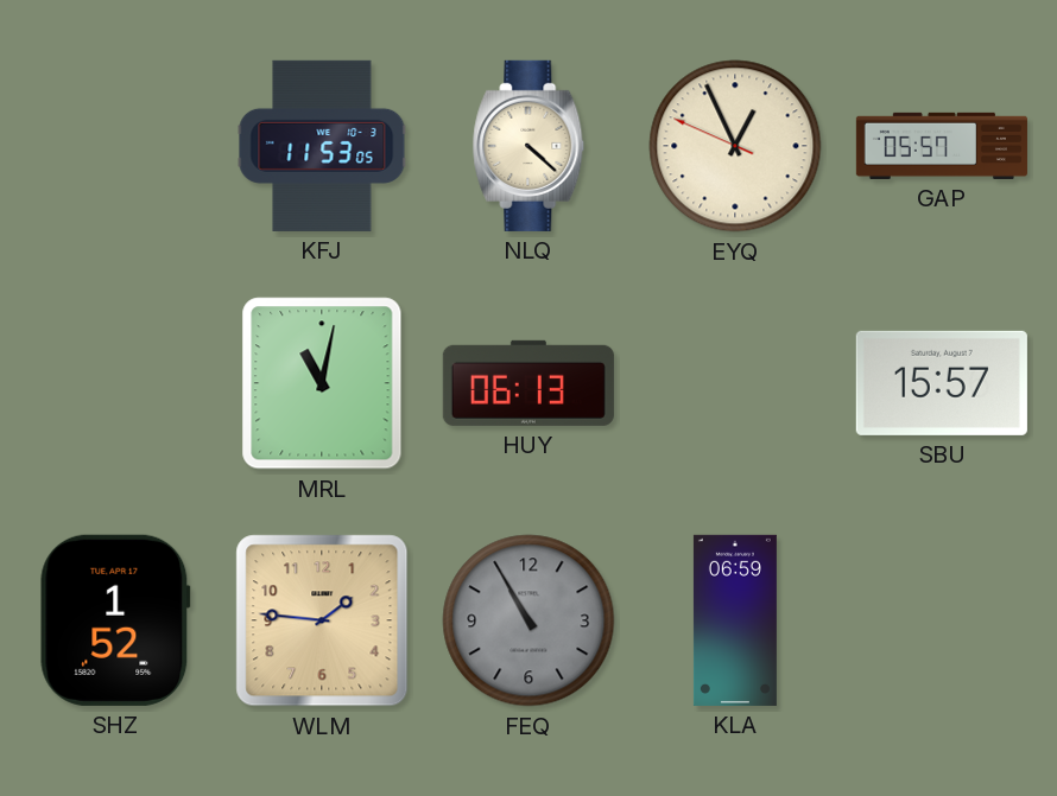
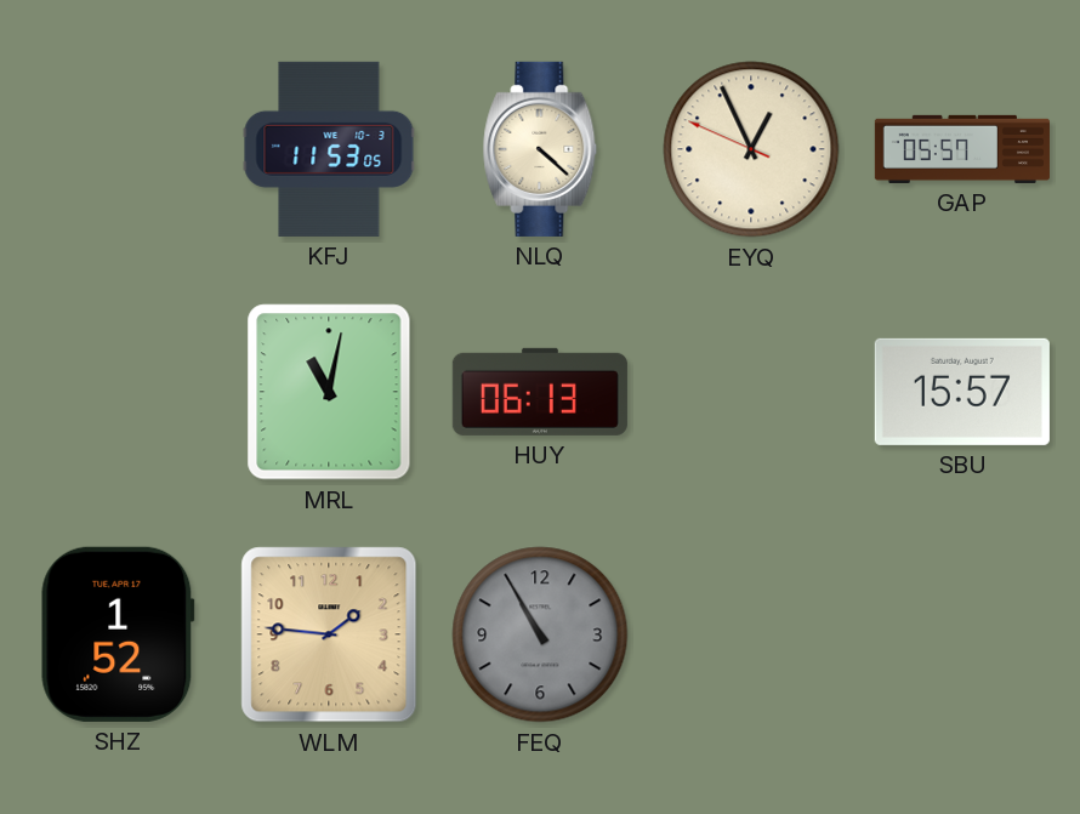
KLA: 06:59 -> none (735, 620)
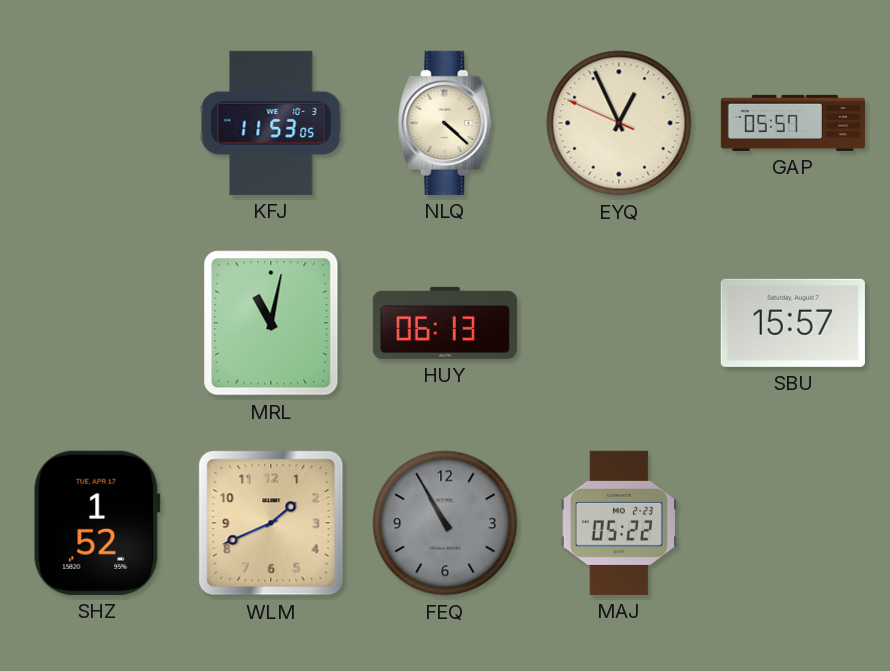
WLM: 1:46 -> 1:41 (271, 523)
MAJ: none -> 05:22 (618, 523)
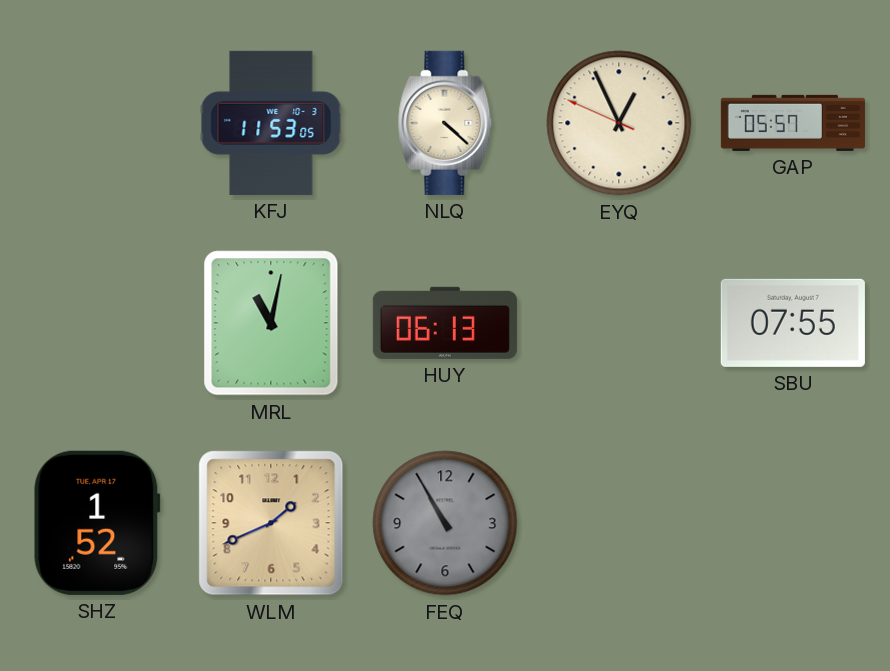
SBU: 15:57 -> 07:55 (793, 323)
MAJ: 05:22 -> none (618, 523)
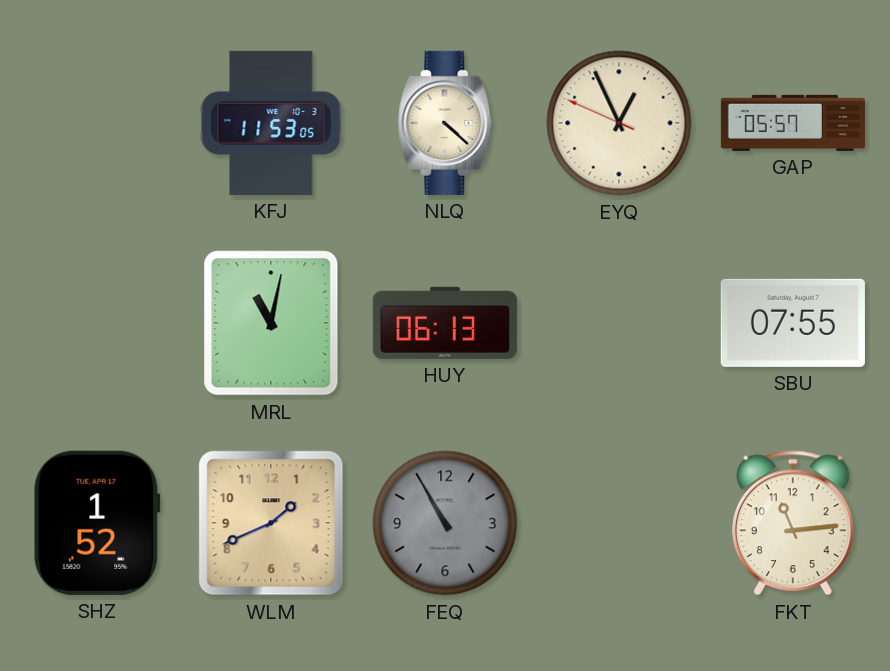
FKT: none -> 11:14 (793, 523)
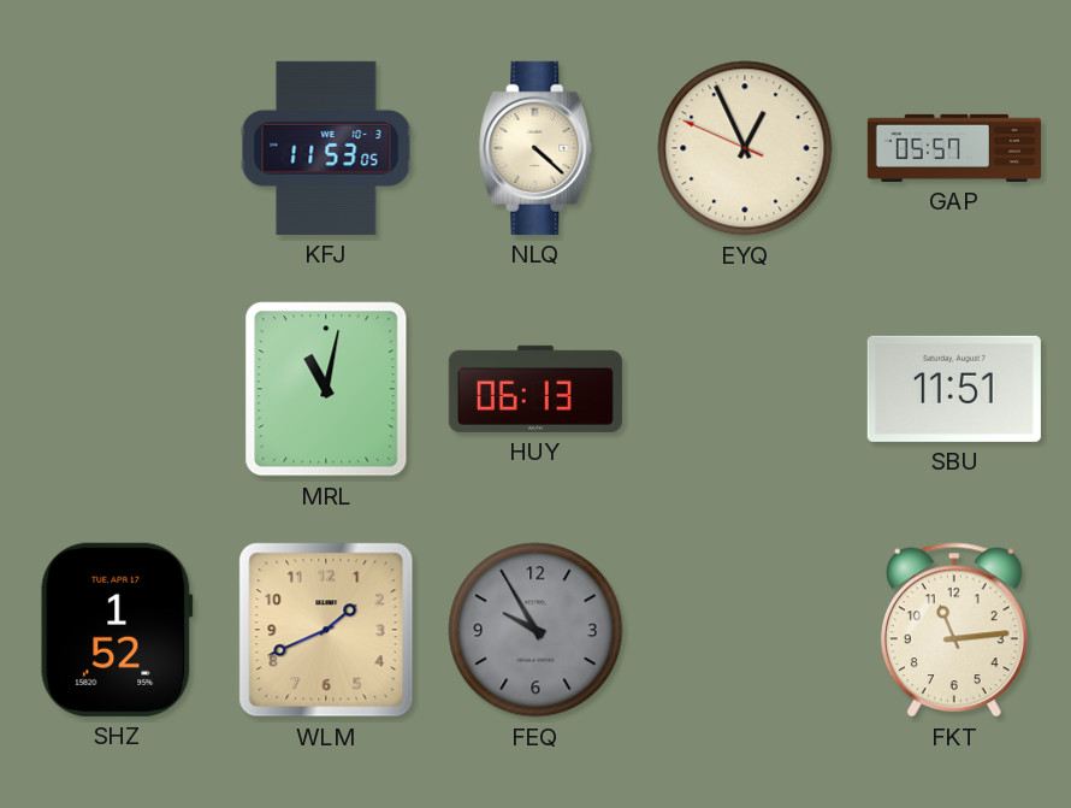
SBU: 07:55 -> 11:51 (954, 389)
FEQ: 10:55 -> 9:55 (535, 630)
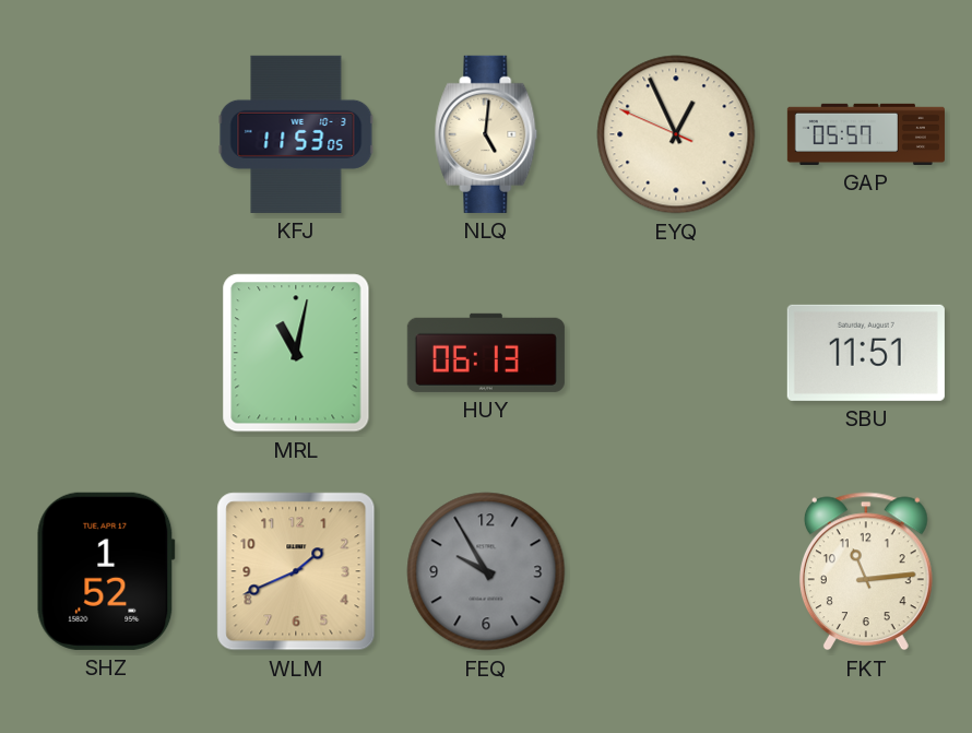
NLQ: 4:22 -> 5:01 (486, 134)
